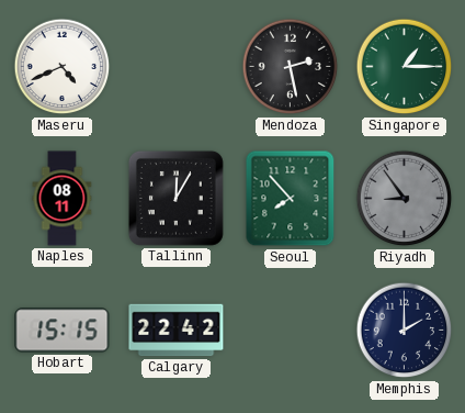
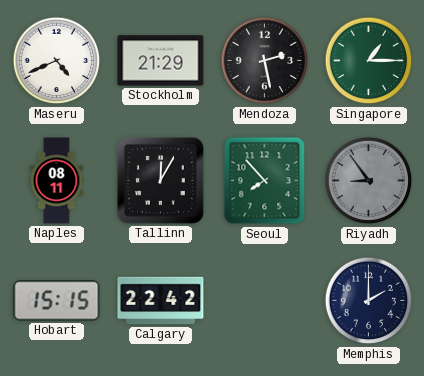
Stockholm: none -> 21:29 (161, 61)
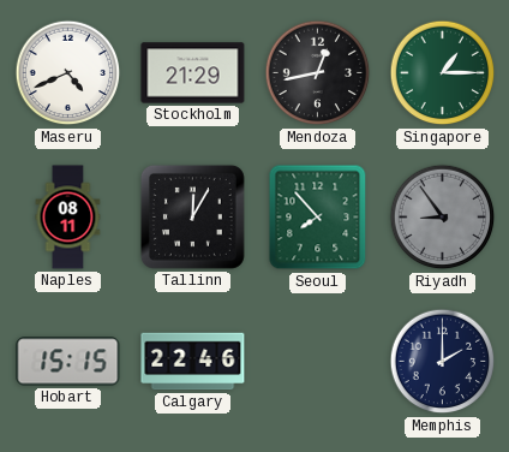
Mendoza: 2:28 -> 12:43 (318, 73)
Calgary: 22:42 -> 22:46 (193, 362)
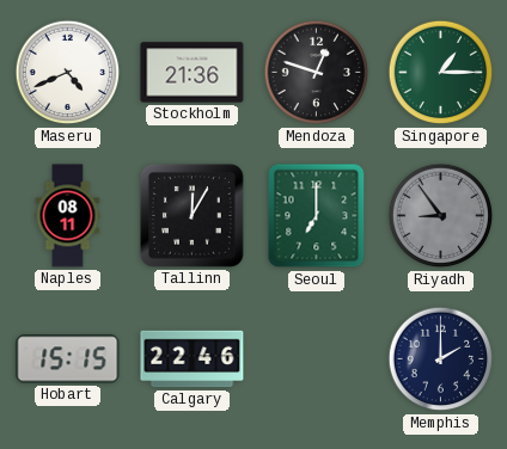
Stockholm: 21:29 -> 21:36 (193, 73)
Mendoza: 12:43 -> 12:48 (317, 73)
Seoul: 7:53 -> 7:00 (317, 216)
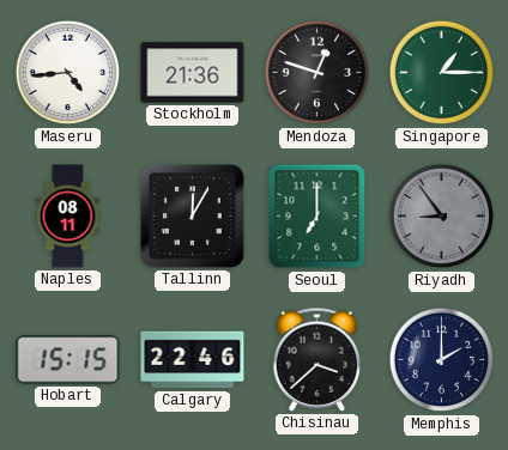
Maseru: 4:41 -> 4:44 (68, 73)
Chisinau: none -> 3:38 (317, 359)
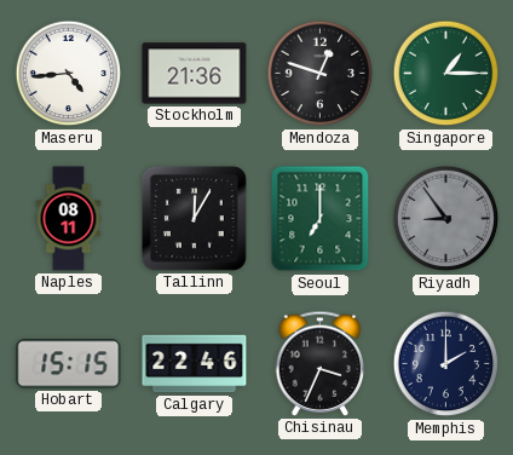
Chisinau: 3:38 -> 3:34 (321, 363)
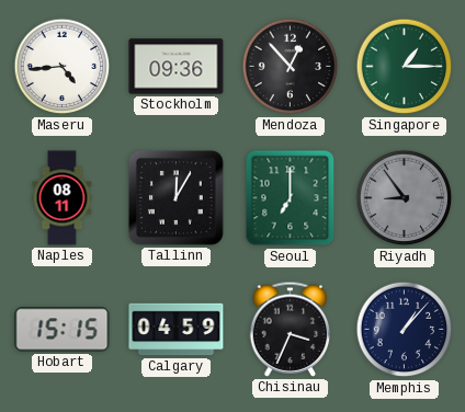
Stockholm: 21:36 -> 09:36 (177, 67)
Mendoza: 12:48 -> 12:53 (291, 67)
Calgary: 22:46 -> 04:59 (177, 330)
Memphis: 2:00 -> 1:07 (405, 330)
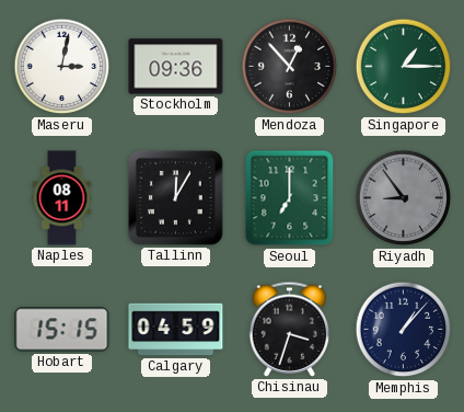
Maseru: 4:44 -> 3:02 (62, 67)
Chisinau: 3:34 -> 3:33 (290, 329)
